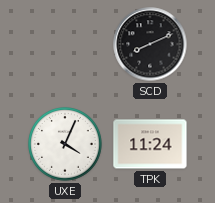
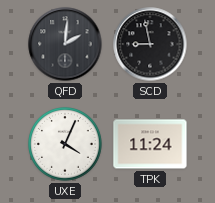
QFD: none -> 2:01 (65, 44)
SCD: 8:11 -> 8:58 (150, 44)
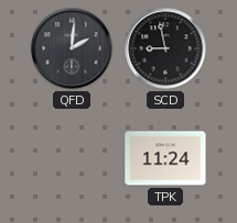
UXE: 4:04 -> none (66, 145)
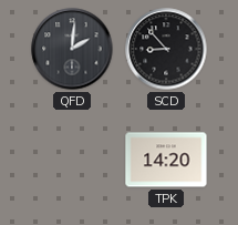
SCD: 8:58 -> 8:53 (166, 49)
TPK: 11:24 -> 14:20 (166, 160)
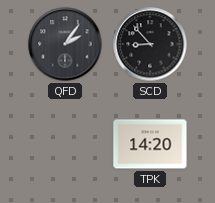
QFD: 2:01 -> 2:06 (65, 44)
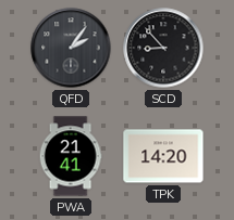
PWA: none -> 21:41 (71, 156)
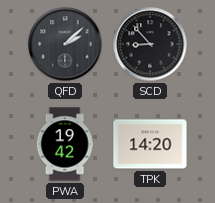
QFD: 2:06 -> 2:08 (65, 44)
PWA: 21:41 -> 19:42 (65, 144)
